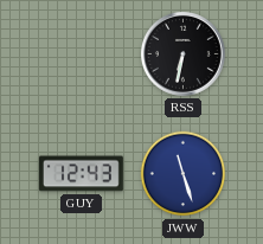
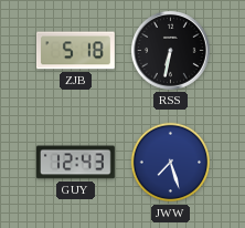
ZJB: none -> 5:18 (75, 51)
JWW: 11:27 -> 7:27 (171, 163)
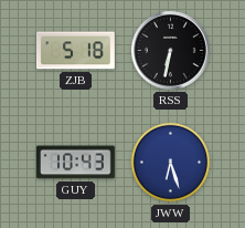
GUY: 12:43 -> 10:43 (75, 163)
JWW: 7:27 -> 6:27 (171, 163)
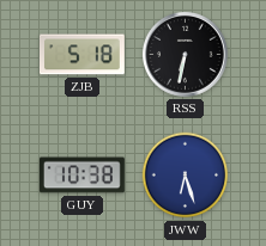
GUY: 10:43 -> 10:38 (81, 176)
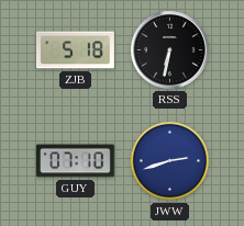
GUY: 10:38 -> 07:10 (75, 161)
JWW: 6:27 -> 2:42 (170, 161)
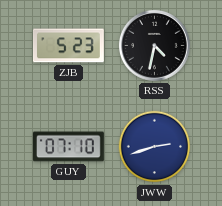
ZJB: 5:18 -> 5:23 (68, 46)
RSS: 6:32 -> 4:32 (154, 45)
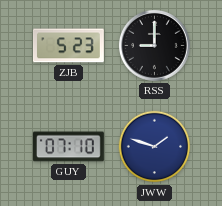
RSS: 4:32 -> 9:00 (154, 45)
JWW: 2:42 -> 1:48 (155, 147)
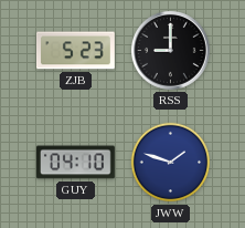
GUY: 07:10 -> 04:10 (75, 163)
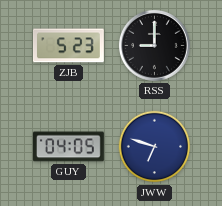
GUY: 04:10 -> 04:05 (68, 147)
JWW: 1:48 -> 6:48 (155, 147)
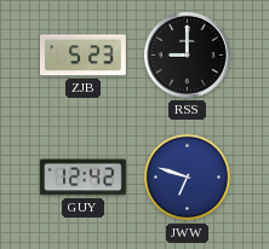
GUY: 04:05 -> 12:42 (82, 178)
